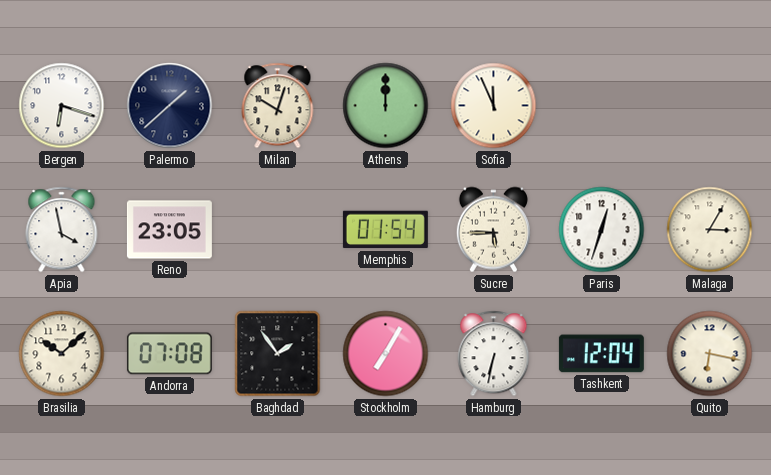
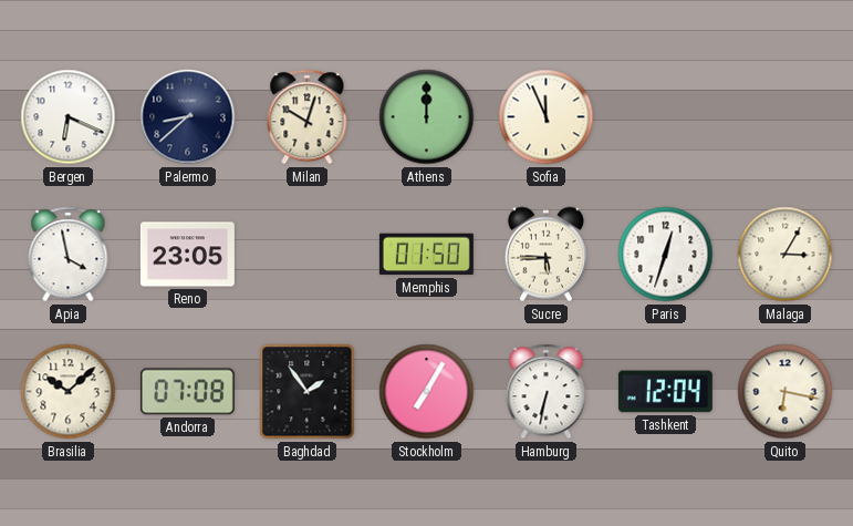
Bergen: 6:18 -> 6:19 (69, 117)
Palermo: 1:38 -> 8:38 (188, 117)
Memphis: 01:54 -> 01:50 (426, 255)
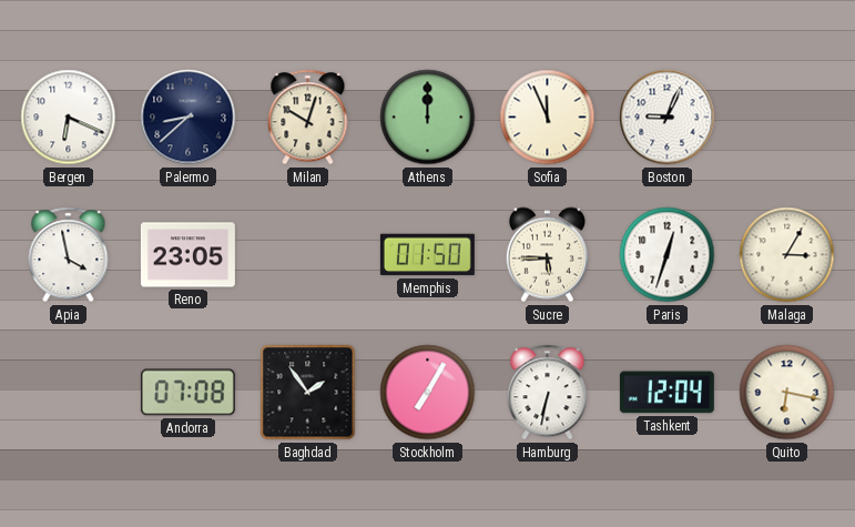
Boston: none -> 9:04 (668, 118)
Brasilia: 10:08 -> none (69, 392)
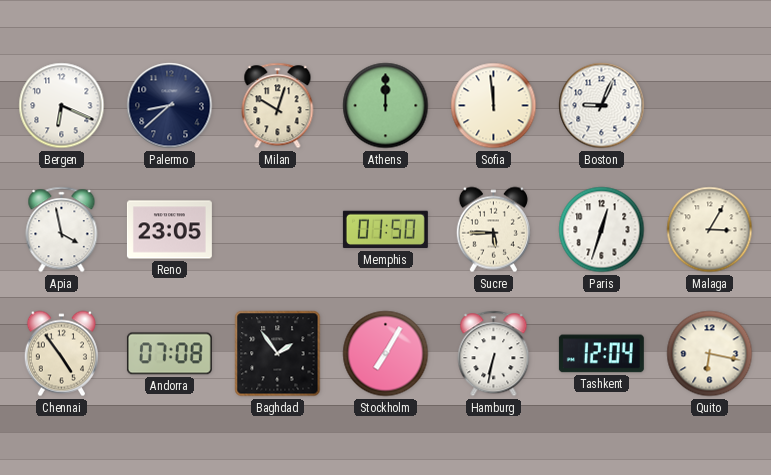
Sofia: 11:56 -> 11:59 (494, 106)
Chennai: none -> 4:54 (61, 354)
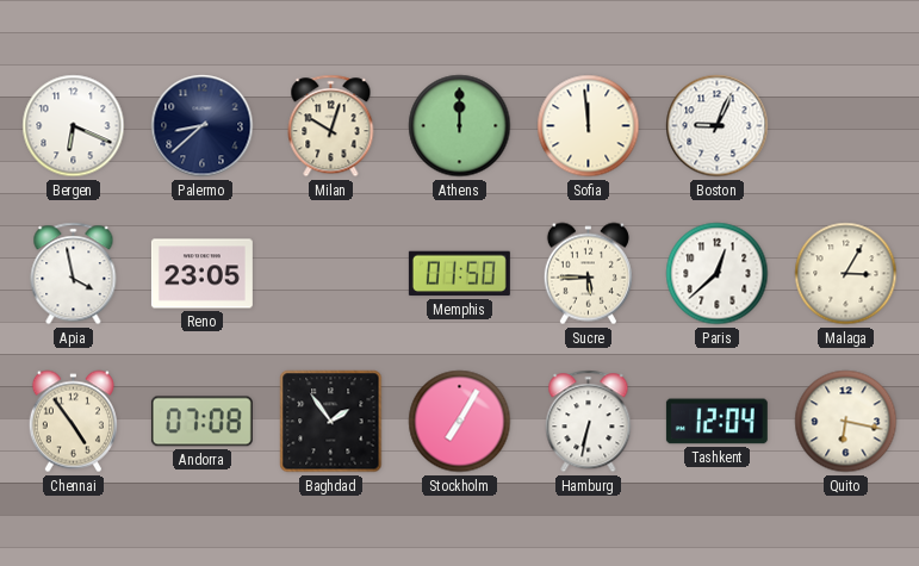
Paris: 12:33 -> 12:38 (718, 274)
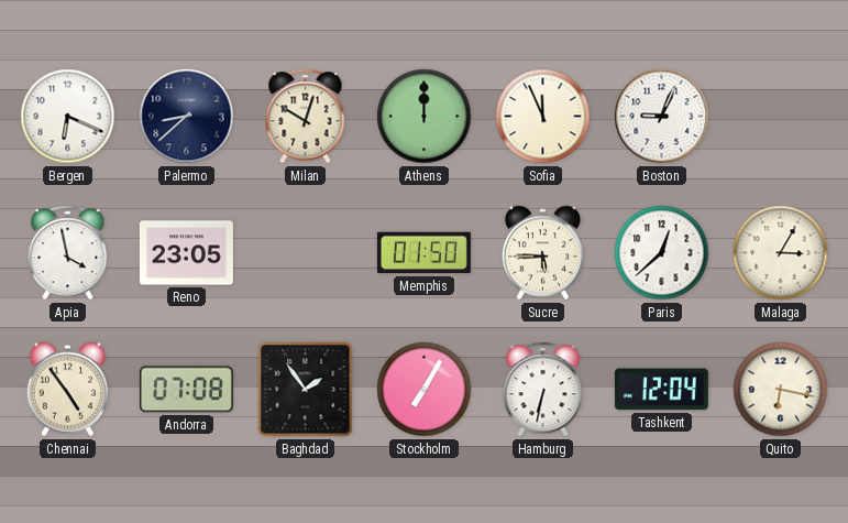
Sofia: 11:59 -> 11:56 (543, 117)
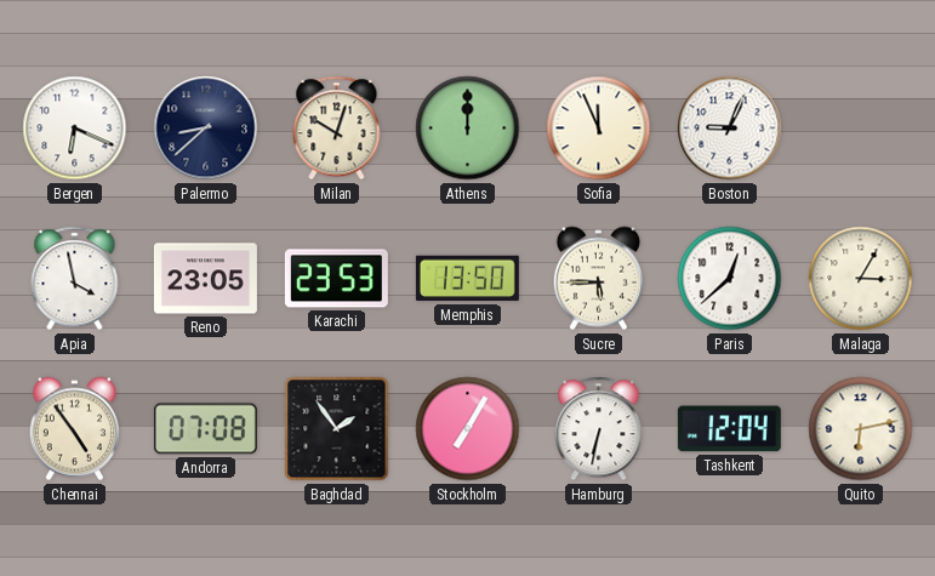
Karachi: none -> 23:53 (336, 279)
Memphis: 01:50 -> 13:50 (467, 279)
Quito: 6:17 -> 6:13 (861, 429)
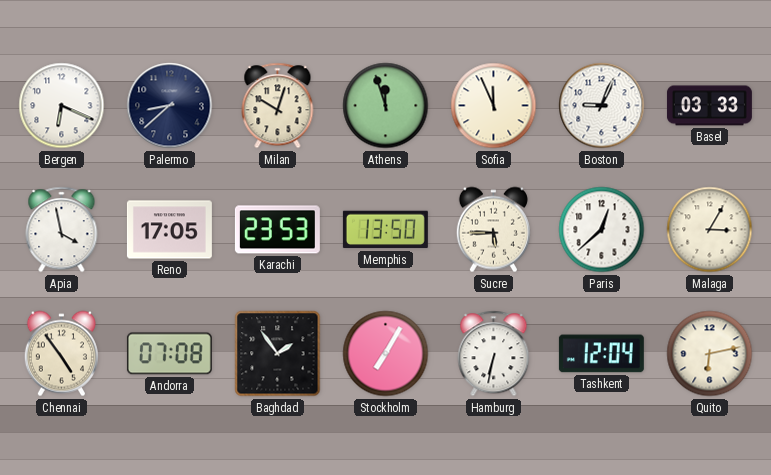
Athens: 12:00 -> 11:57 (386, 106)
Basel: none -> 03:33 (709, 106)
Reno: 23:05 -> 17:05 (169, 230)
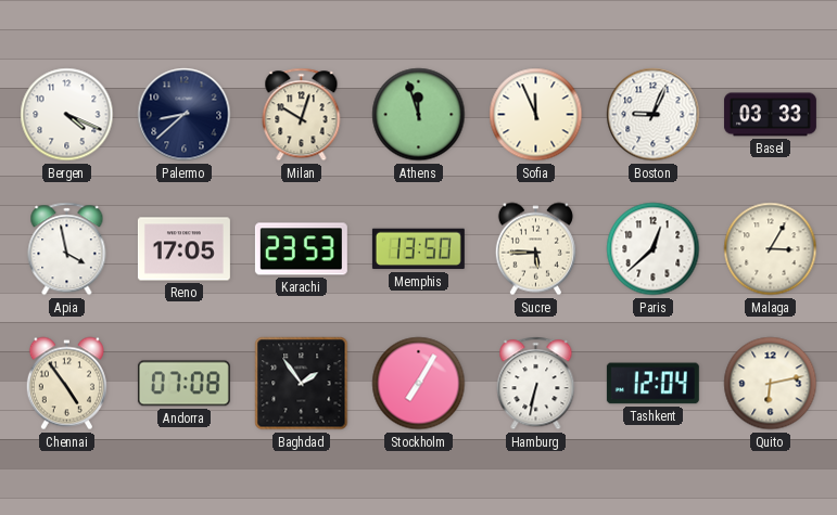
Bergen: 6:19 -> 4:19 (67, 115)
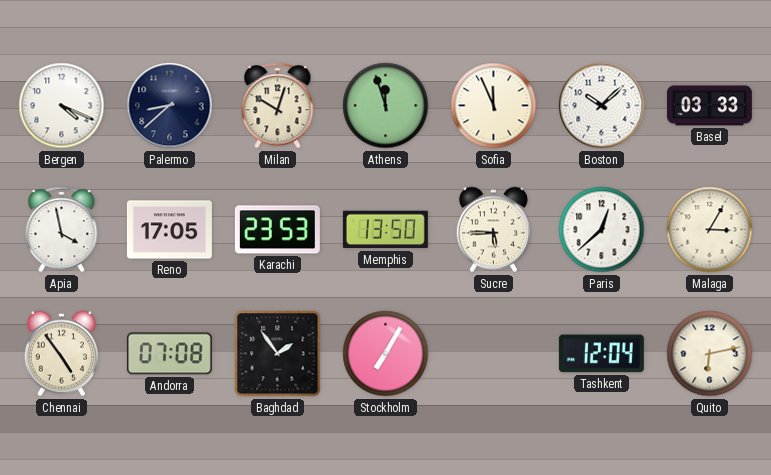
Boston: 9:04 -> 10:08 (602, 106)
Hamburg: 6:32 -> none (536, 384)
